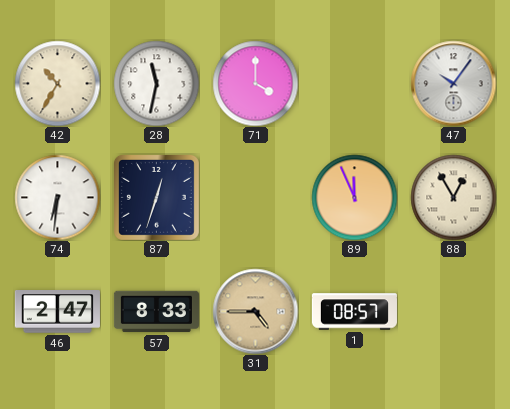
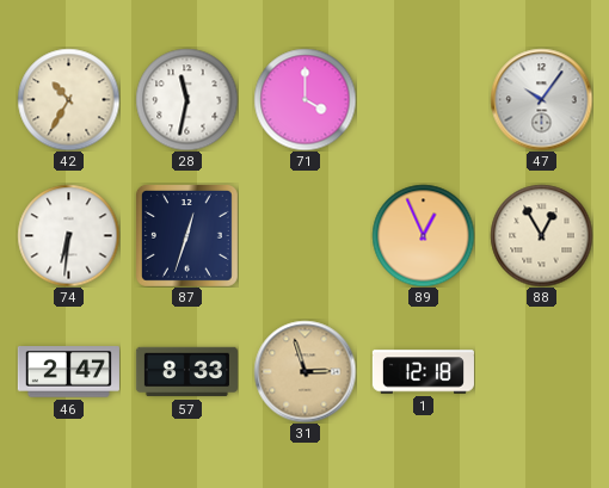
89: 11:56 -> 12:56 (423, 235)
31: 4:45 -> 2:57 (304, 371)
1: 08:57 -> 12:18 (423, 372)
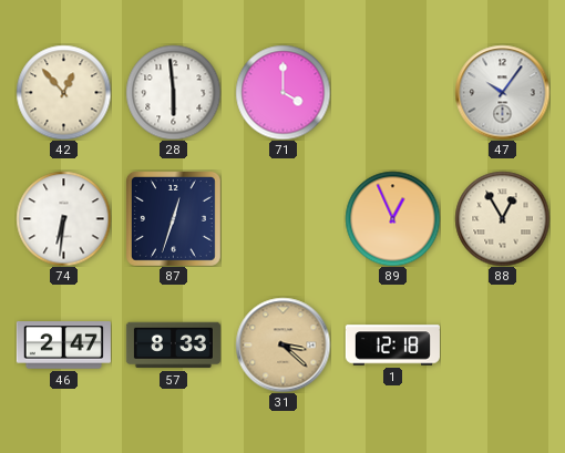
42: 10:35 -> 12:53 (63, 92)
28: 11:32 -> 5:59 (173, 92)
31: 2:57 -> 3:22 (282, 344)
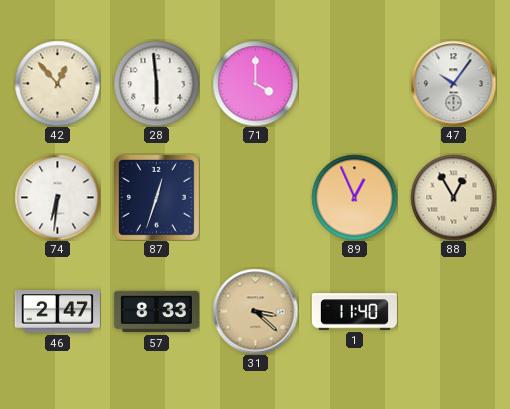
1: 12:18 -> 11:40 (354, 312)
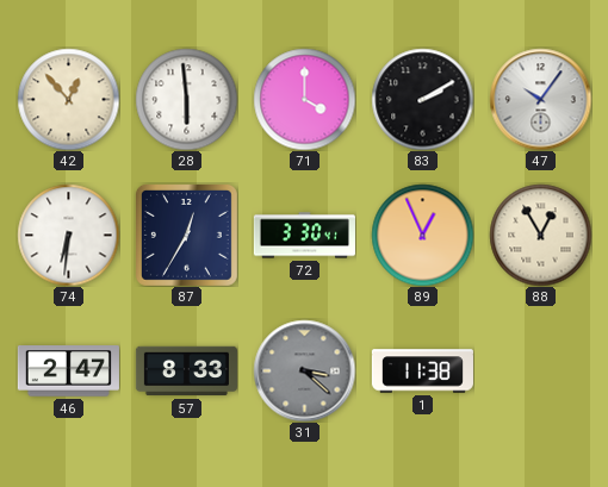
83: none -> 2:10 (422, 99)
87: 12:33 -> 12:35 (186, 235)
72: none -> 3:30 (304, 236)
31 dial: champagne -> grey (304, 370)
1: 11:40 -> 11:38 (422, 372)
